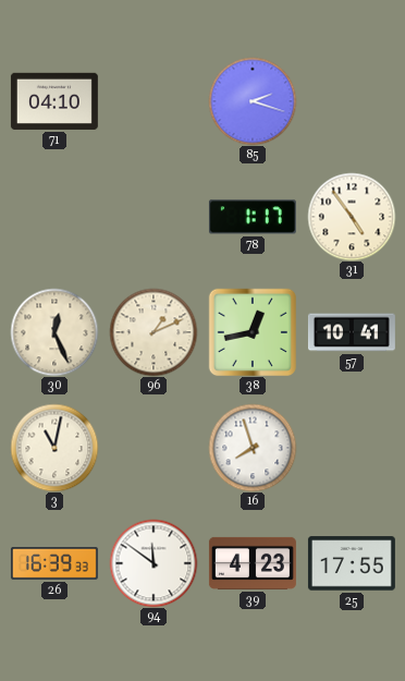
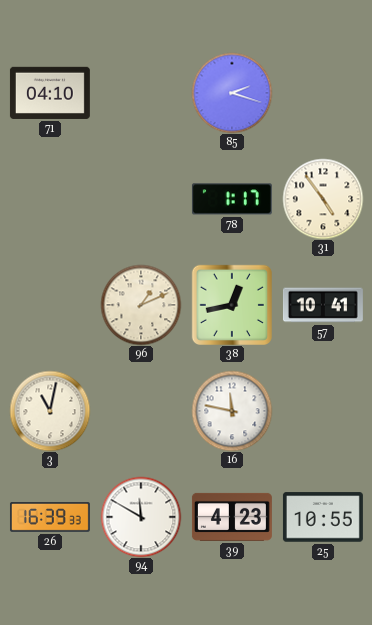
30: 12:26 -> none (54, 332)
16: 7:57 -> 11:47 (232, 411)
94: 11:51 -> 11:50 (141, 517)
25: 17:55 -> 10:55 (323, 517)
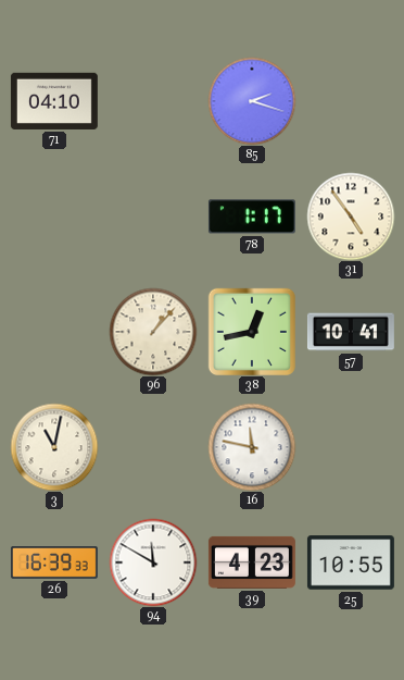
96: 1:11 -> 1:07 (153, 332)
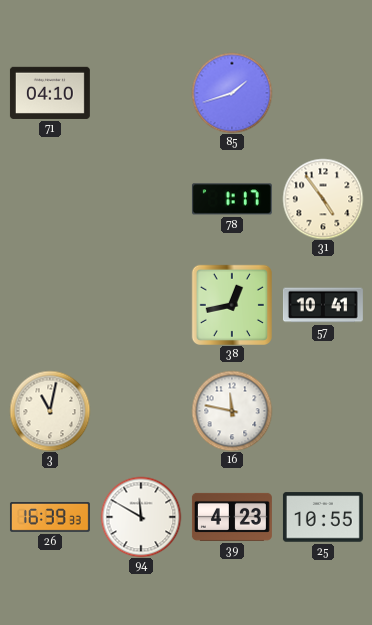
85: 2:18 -> 1:42 (232, 93)
96: 1:07 -> none (153, 332)
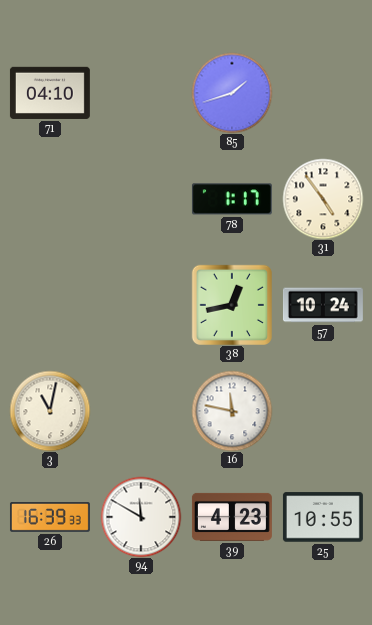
57: 10:41 -> 10:24 (323, 305)
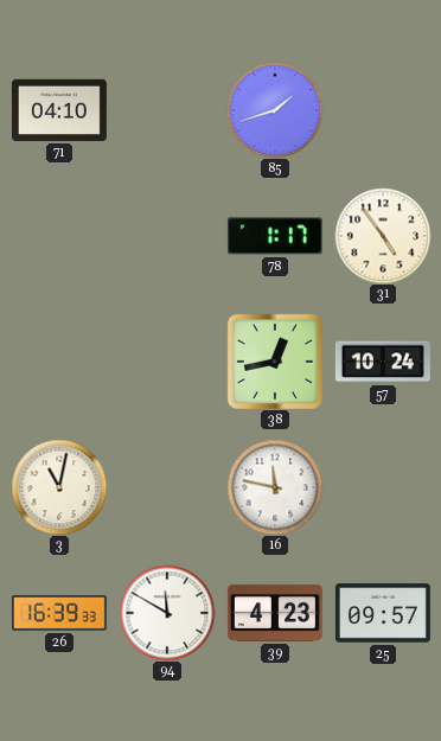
25: 10:55 -> 09:57 (383, 613)
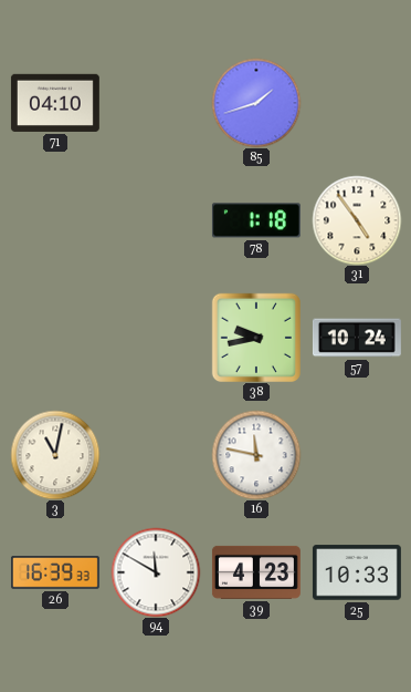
78: 1:17 -> 1:18 (256, 220)
38: 12:43 -> 9:43 (255, 337)
25: 09:57 -> 10:33 (357, 572)
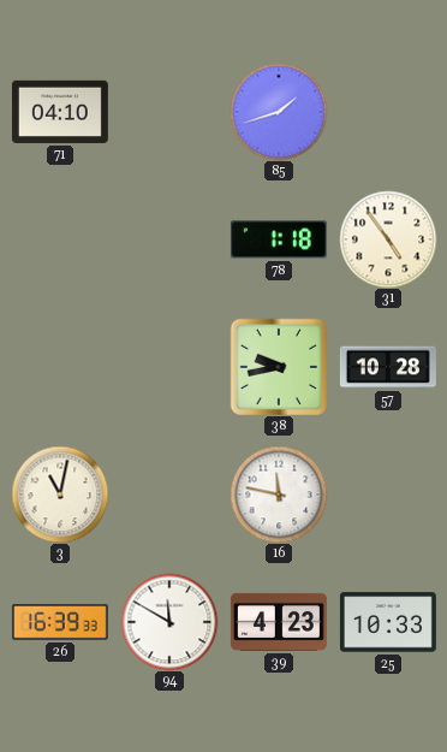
57: 10:24 -> 10:28 (388, 367)
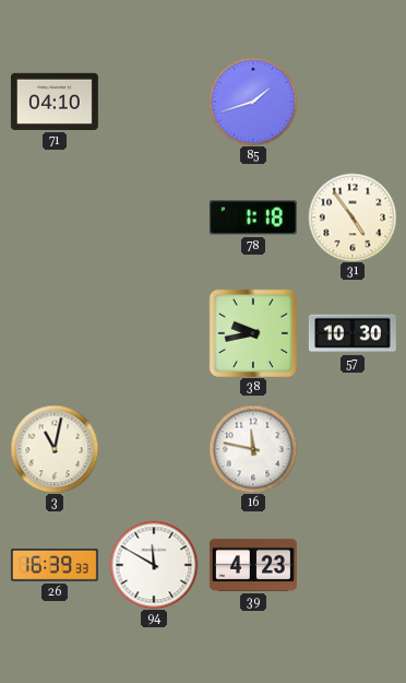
57: 10:28 -> 10:30 (353, 333)
25: 10:33 -> none (388, 622)
